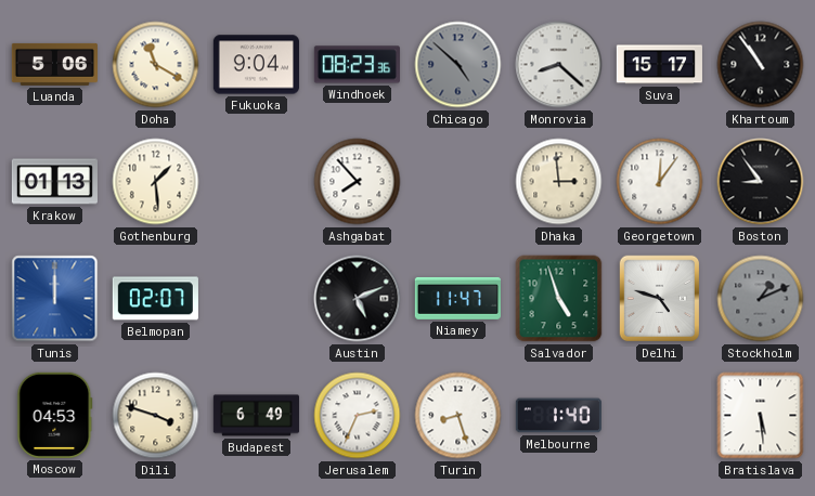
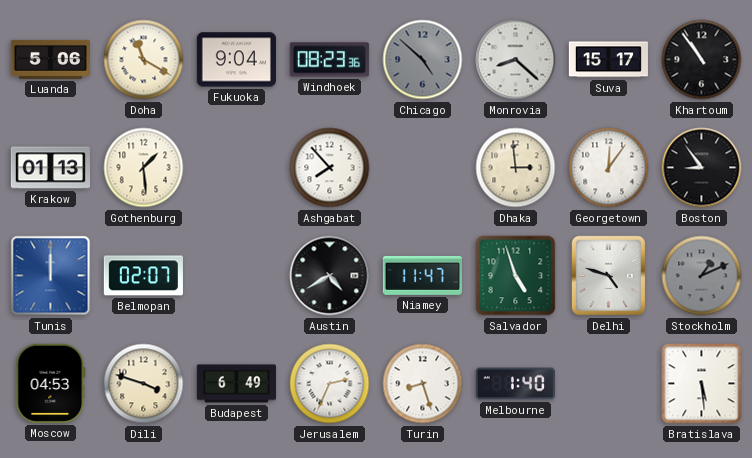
Austin: 5:11 -> 4:40 (330, 276)
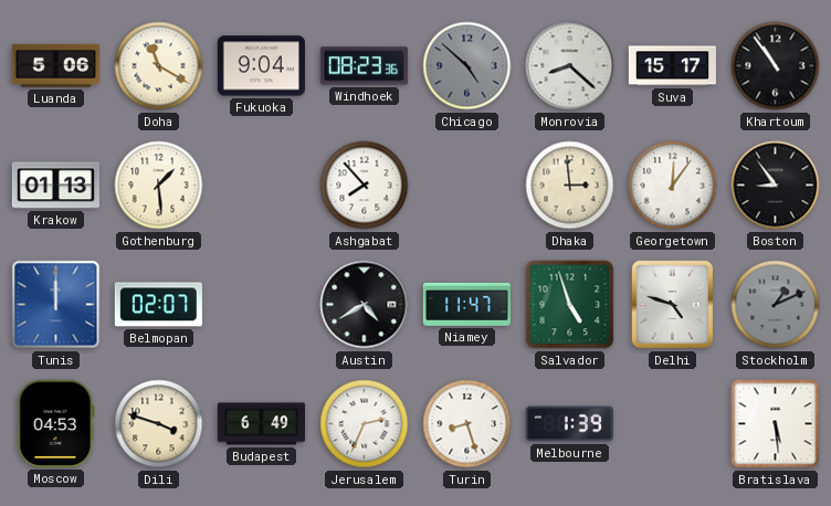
Melbourne: 1:40 -> 1:39 (569, 424)
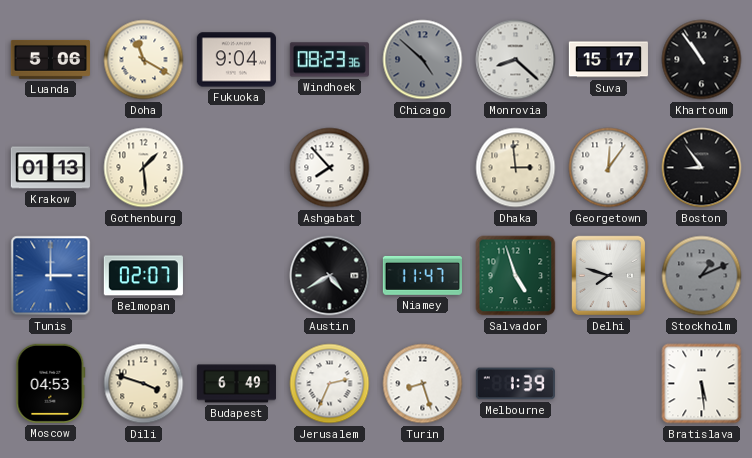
Tunis: 12:00 -> 3:00 (51, 276)
Delhi: 4:48 -> 7:48 (609, 276)
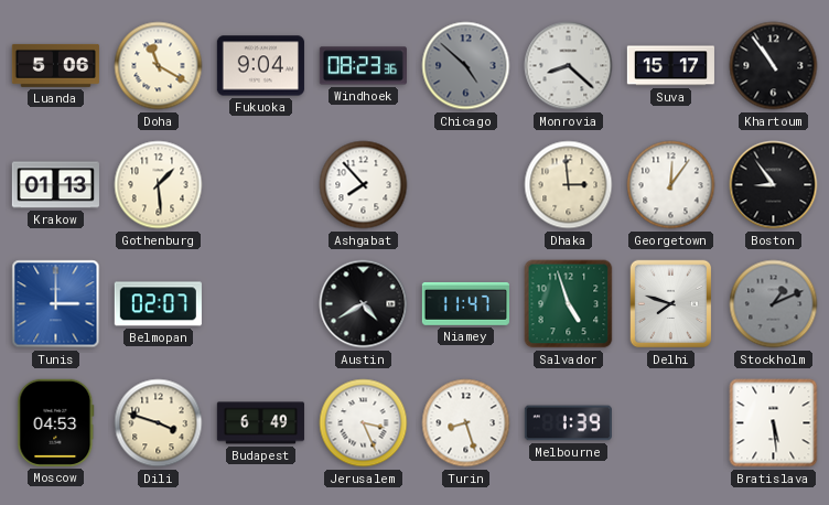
Jerusalem: 2:34 -> 3:26 (364, 423)
